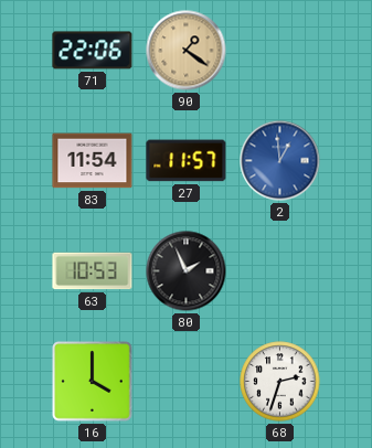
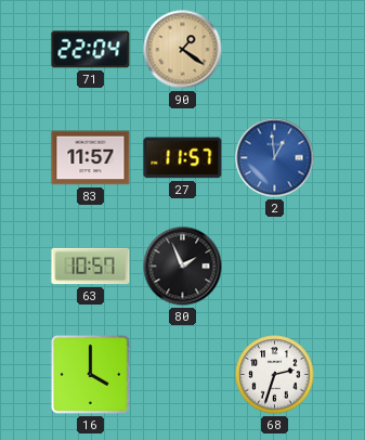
71: 22:06 -> 22:04 (91, 50)
83: 11:54 -> 11:57 (91, 158)
63: 10:53 -> 10:57 (91, 267)
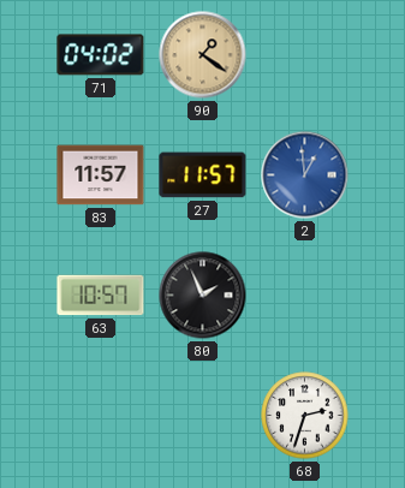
71: 22:04 -> 04:02 (101, 55)
16: 4:00 -> none (91, 375)
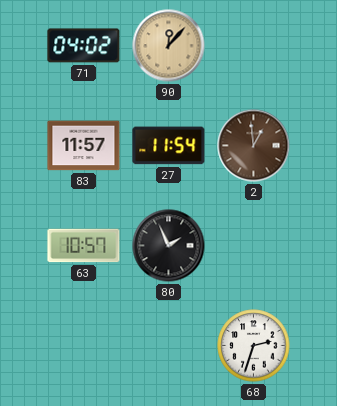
90: 1:21 -> 12:07 (169, 46)
27: 11:57 -> 11:54 (169, 146)
2 dial: blue -> brown (254, 146)
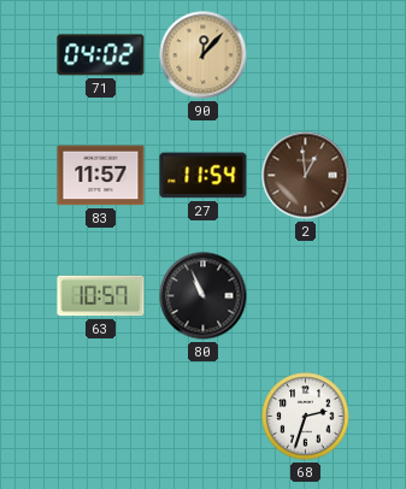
80: 1:56 -> 10:56 (204, 296)
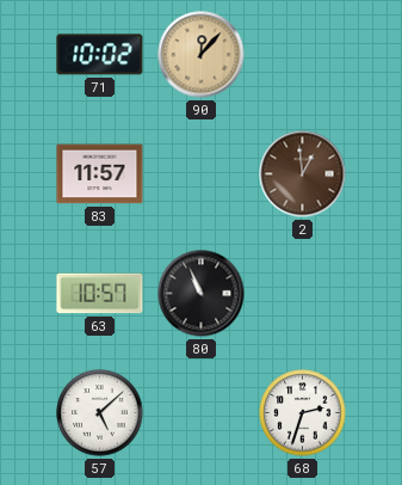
71: 04:02 -> 10:02 (100, 55)
27: 11:54 -> none (204, 176)
57: none -> 5:08 (100, 413)
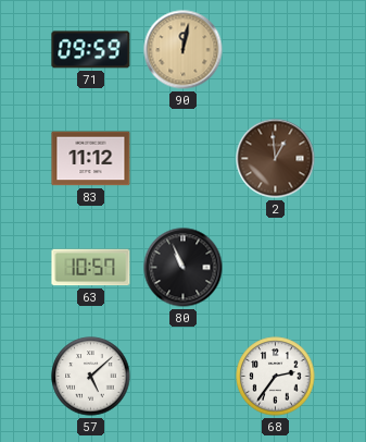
71: 10:02 -> 09:59 (91, 50)
90: 12:07 -> 12:02 (184, 50)
83: 11:57 -> 11:12 (91, 159)
68: 2:33 -> 2:36 (276, 377)
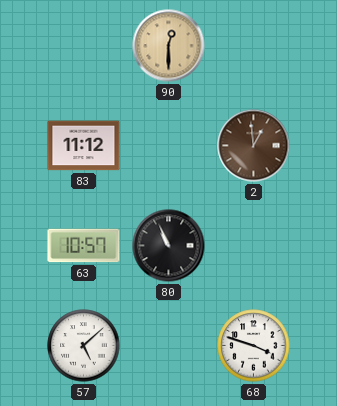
71: 09:59 -> none (91, 50)
90: 12:02 -> 12:30 (169, 46)
68: 2:36 -> 3:48 (254, 346)
